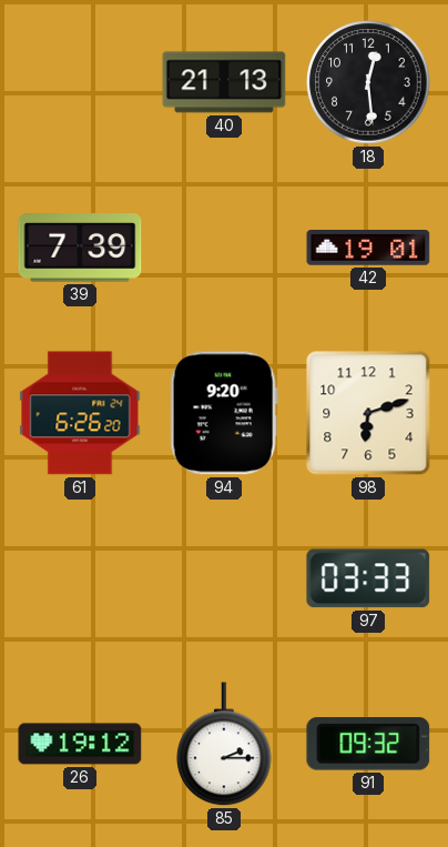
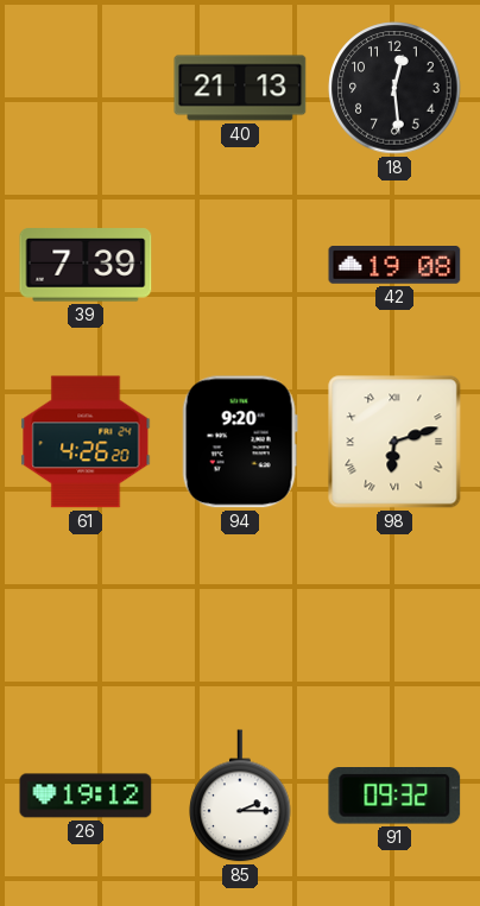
42: 19:01 -> 19:08 (394, 266)
61: 6:26 -> 4:26 (86, 442)
98 numerals: Arabic -> Roman (394, 442)
97: 03:33 -> none (368, 578)
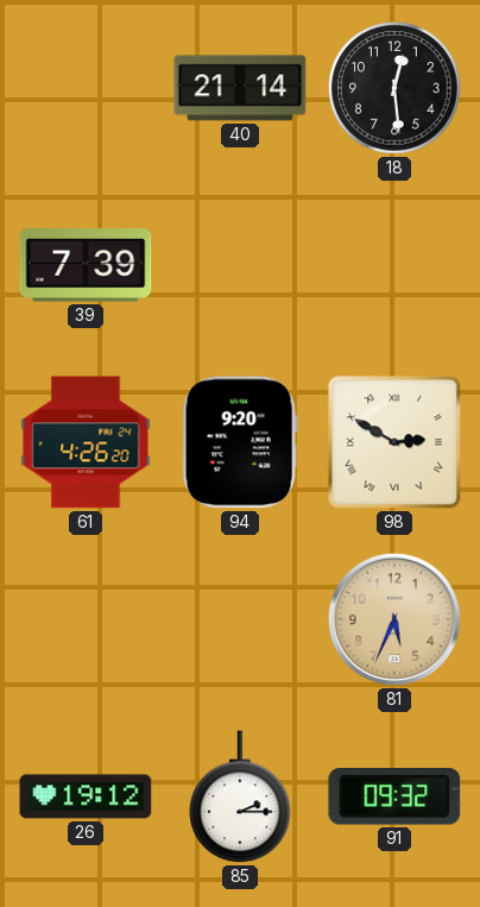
40: 21:13 -> 21:14 (240, 88)
42: 19:08 -> none (394, 266)
98: 6:12 -> 2:50 (394, 442)
81: none -> 5:34 (394, 619)
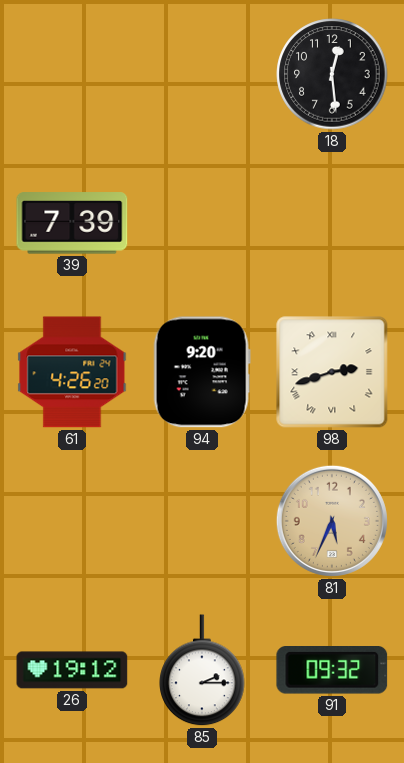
40: 21:14 -> none (240, 88)
98: 2:50 -> 2:42 (332, 372)
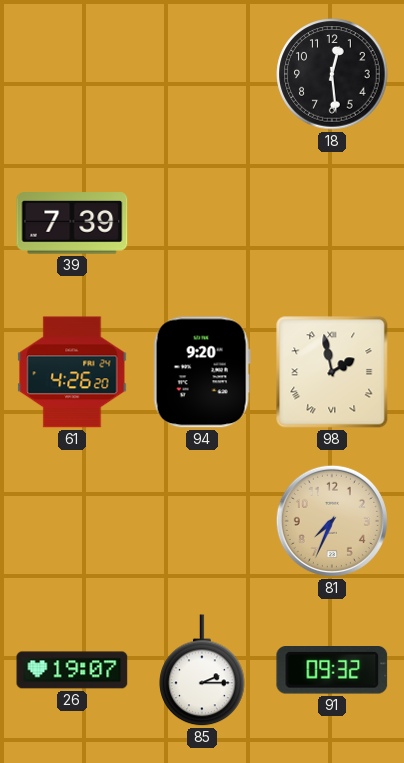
98: 2:42 -> 1:58 (332, 372)
81: 5:34 -> 7:34 (332, 521)
26: 19:12 -> 19:07 (72, 670)
